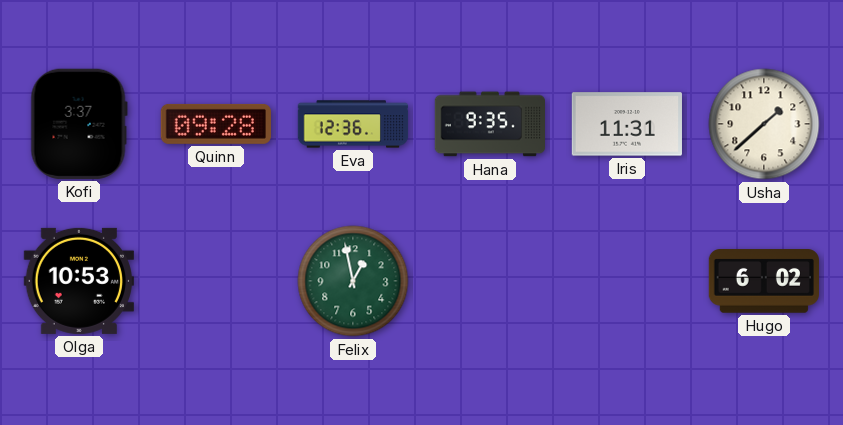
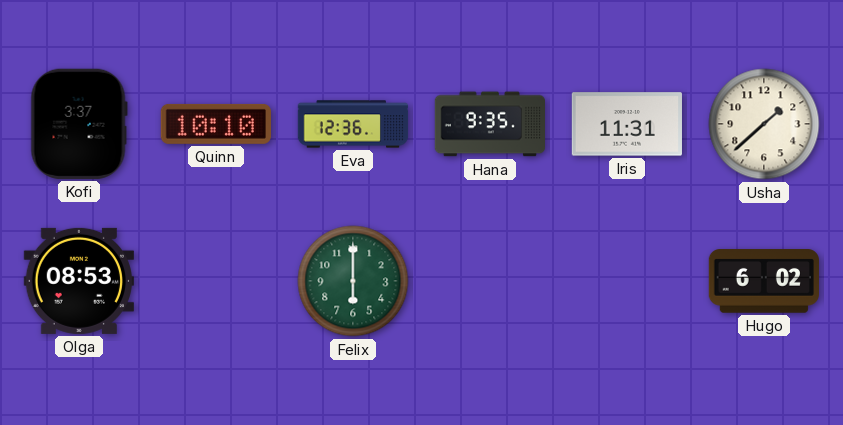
Quinn: 09:28 -> 10:10 (216, 124)
Olga: 10:53 -> 08:53 (79, 281)
Felix: 12:58 -> 6:00 (353, 281)
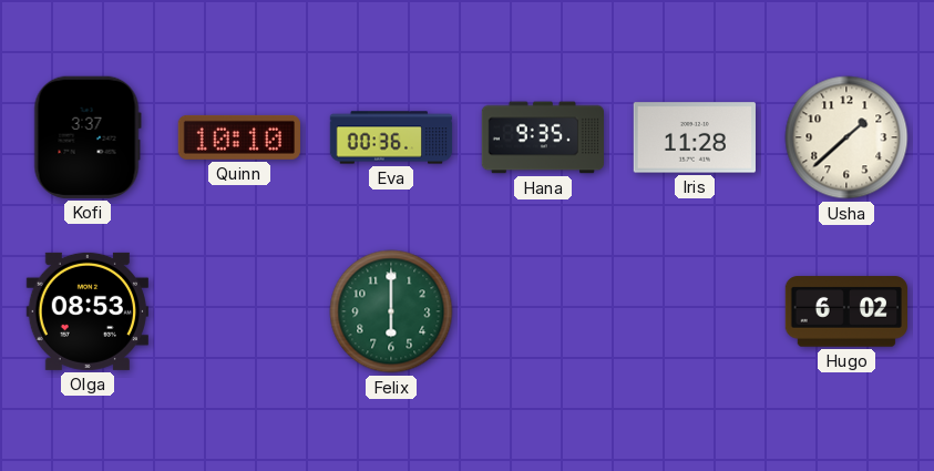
Eva: 12:36 -> 00:36 (391, 137)
Iris: 11:31 -> 11:28 (695, 137)
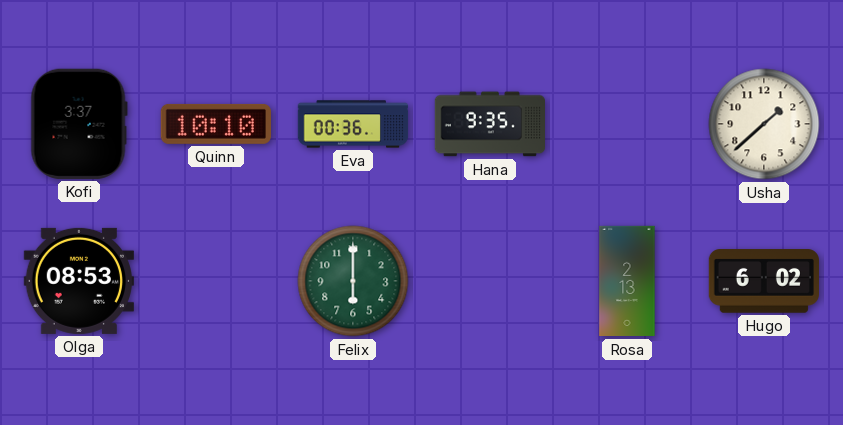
Iris: 11:28 -> none (695, 137)
Rosa: none -> 2:13 (627, 281)
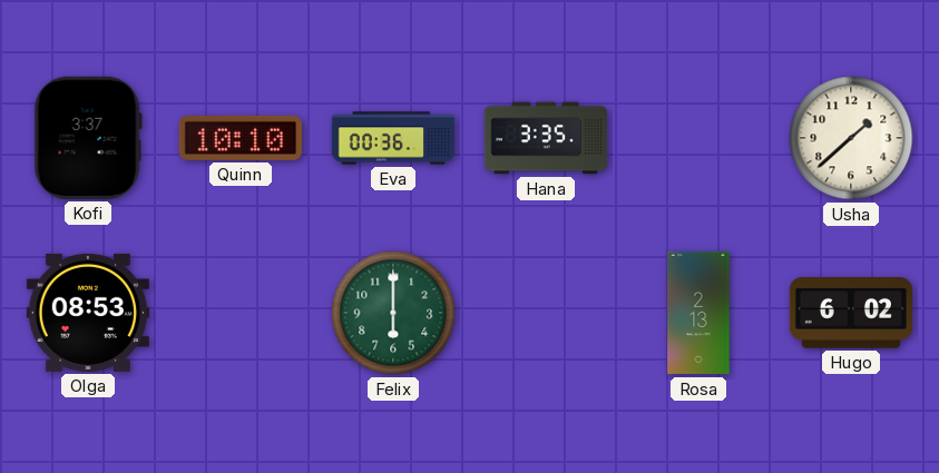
Hana: 9:35 -> 3:35 (545, 138)
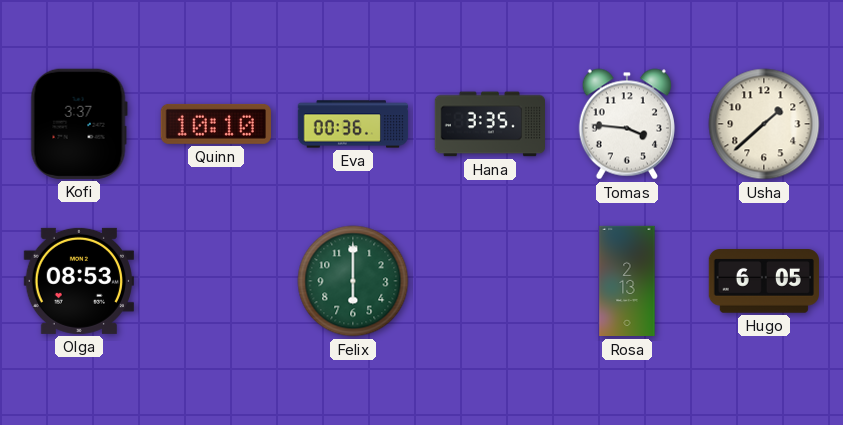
Tomas: none -> 3:46 (627, 124)
Hugo: 6:02 -> 6:05 (764, 281)
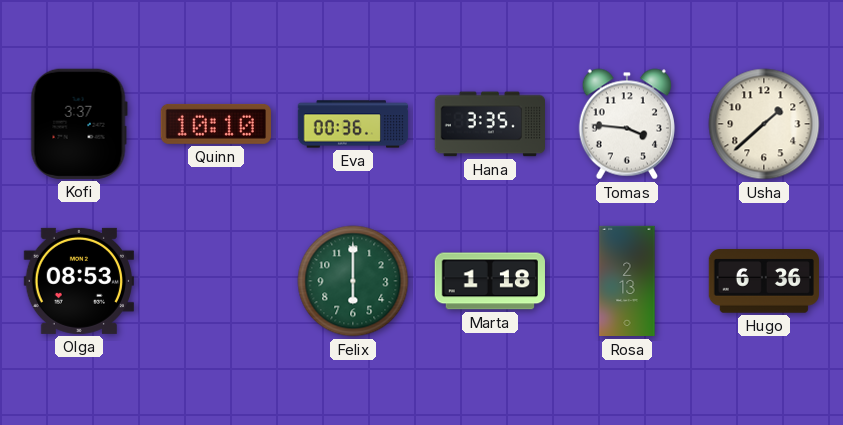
Marta: none -> 1:18 (489, 281)
Hugo: 6:05 -> 6:36 (764, 281)
